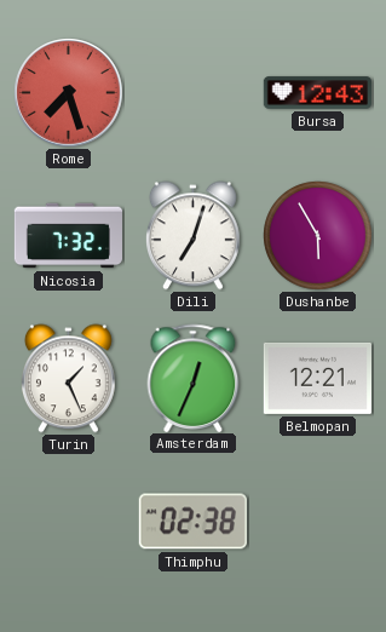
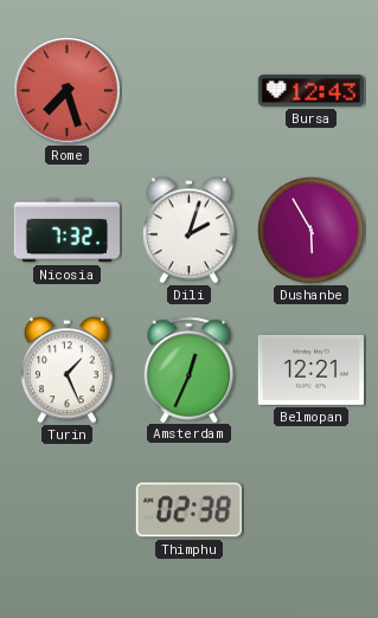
Dili: 7:03 -> 2:03 (188, 231)
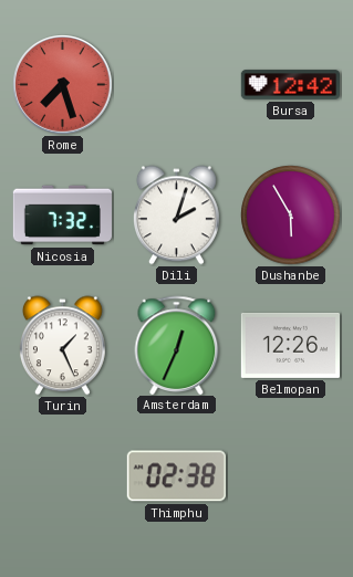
Bursa: 12:43 -> 12:42 (290, 85)
Belmopan: 12:21 -> 12:26 (290, 345)
